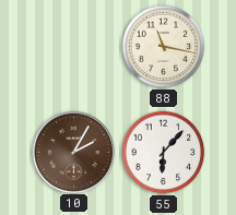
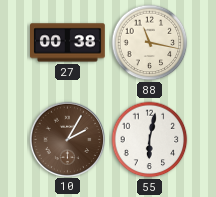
27: none -> 00:38 (68, 43)
55: 6:07 -> 6:02 (150, 140)
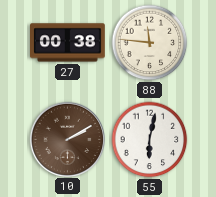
88: 11:17 -> 11:46 (150, 43)
10: 2:05 -> 2:10 (67, 139)
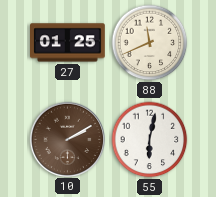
27: 00:38 -> 01:25 (68, 43)
88: 11:46 -> 11:41 (150, 43)
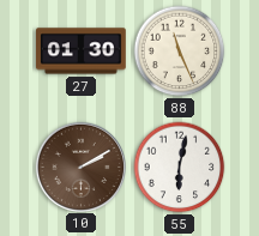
27: 01:25 -> 01:30 (82, 52)
88: 11:41 -> 11:26 (180, 52)
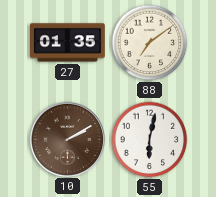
27: 01:30 -> 01:35 (68, 43)
88: 11:26 -> 7:09 (150, 43)
